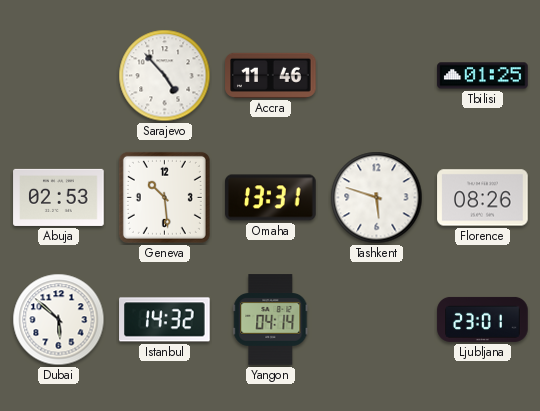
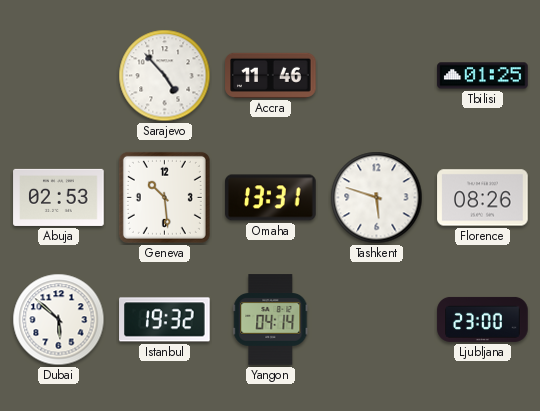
Istanbul: 14:32 -> 19:32 (165, 320)
Ljubljana: 23:01 -> 23:00 (483, 319)
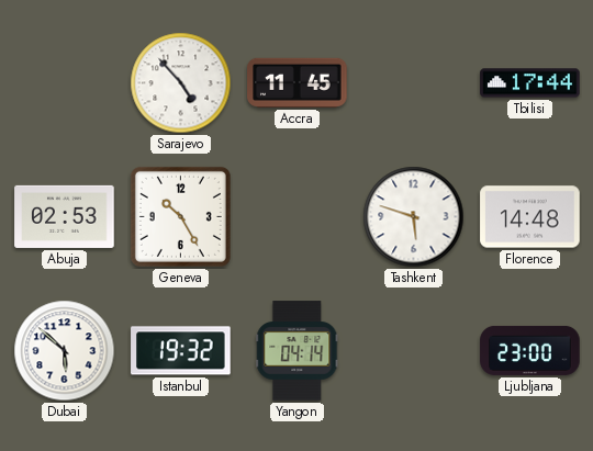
Accra: 11:46 -> 11:45 (298, 82)
Tbilisi: 01:25 -> 17:44 (530, 83)
Geneva: 10:29 -> 10:25 (180, 216)
Omaha: 13:31 -> none (271, 198)
Florence: 08:26 -> 14:48 (530, 217)
